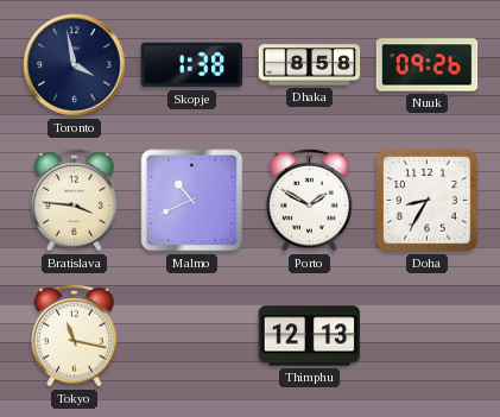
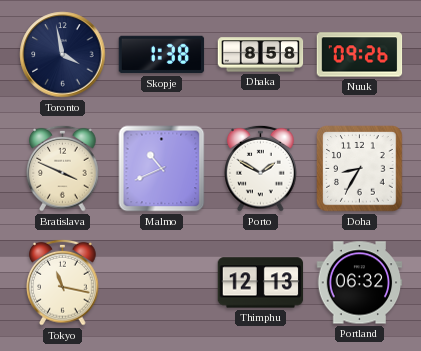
Bratislava: 3:46 -> 3:49 (63, 168)
Portland: none -> 06:32 (360, 283)
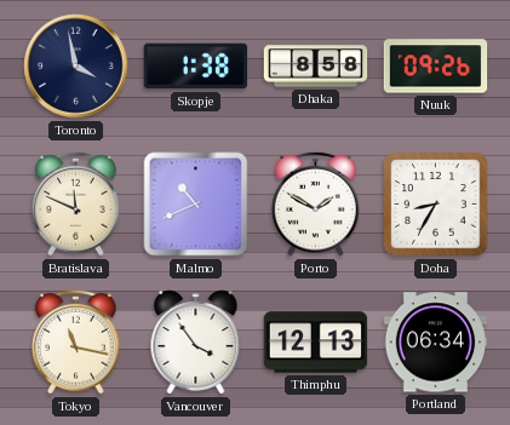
Bratislava: 3:49 -> 11:49 (76, 203)
Vancouver: none -> 3:54 (196, 343)
Portland: 06:32 -> 06:34 (436, 343)
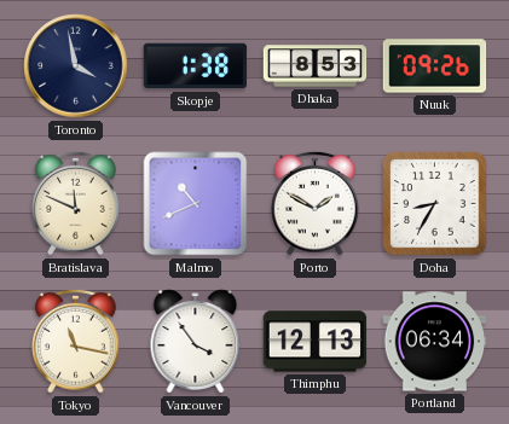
Dhaka: 8:58 -> 8:53 (316, 66)
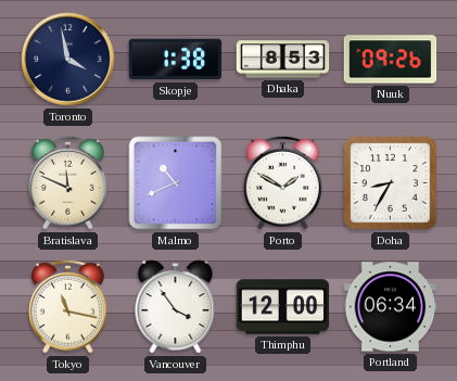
Thimphu: 12:13 -> 12:00 (283, 307)
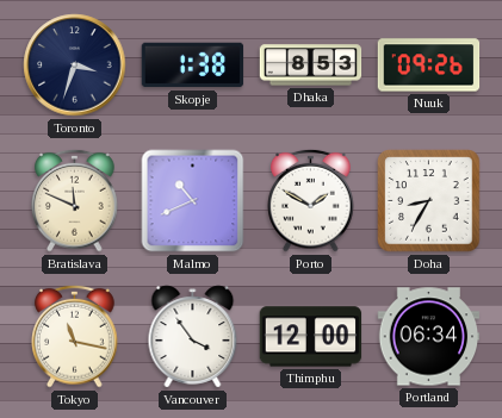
Toronto: 3:58 -> 3:33 (75, 65)
